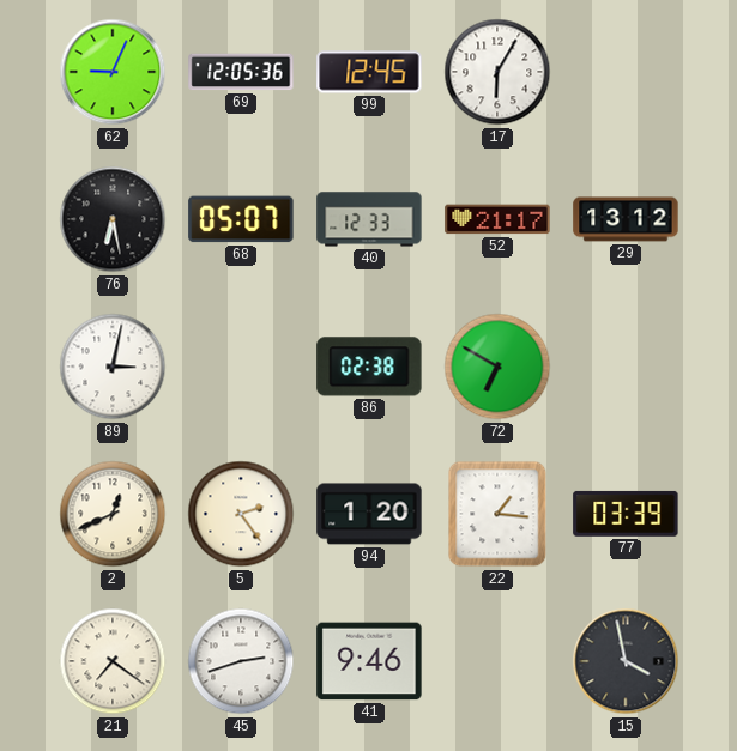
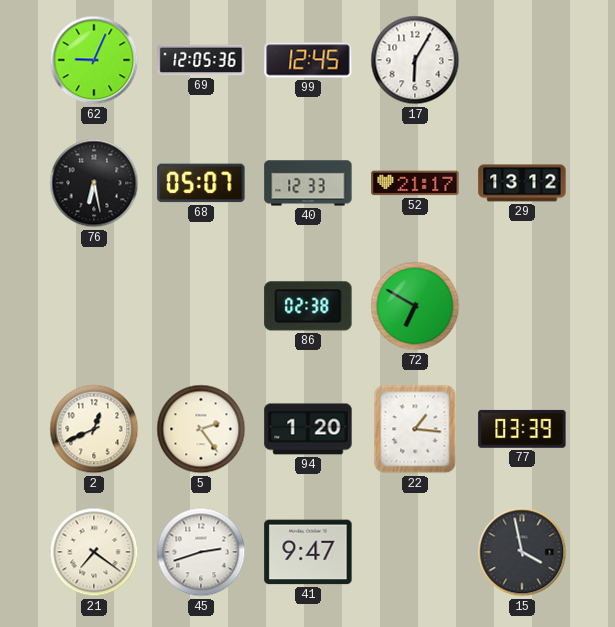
89: 3:02 -> none (113, 367)
41: 9:46 -> 9:47 (308, 552)
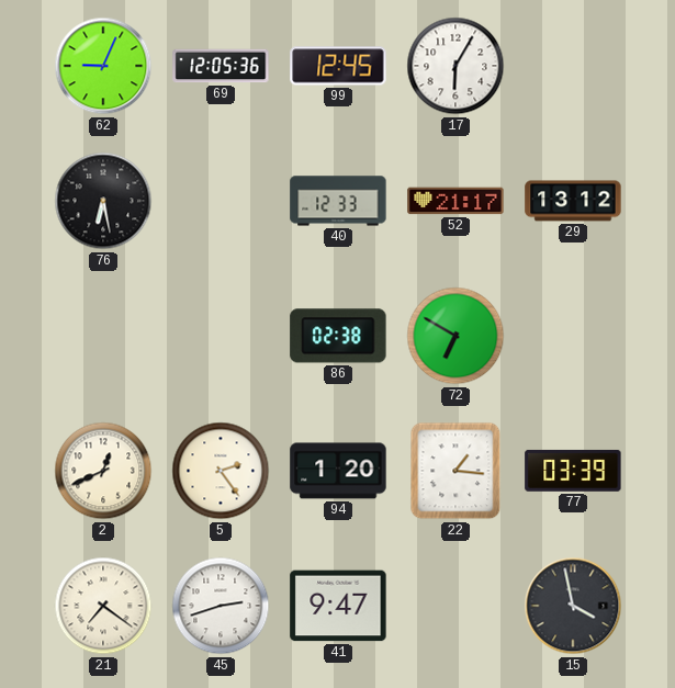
68: 05:07 -> none (201, 183)
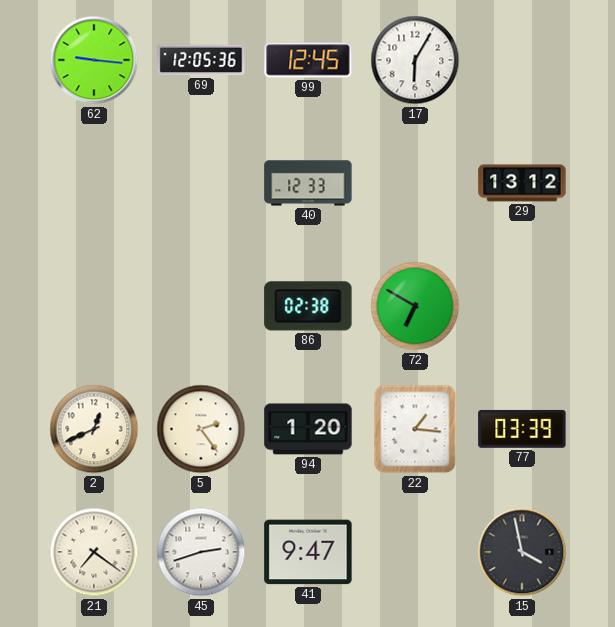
62: 9:04 -> 9:16 (94, 60)
76: 6:28 -> none (103, 201)
52: 21:17 -> none (455, 201)
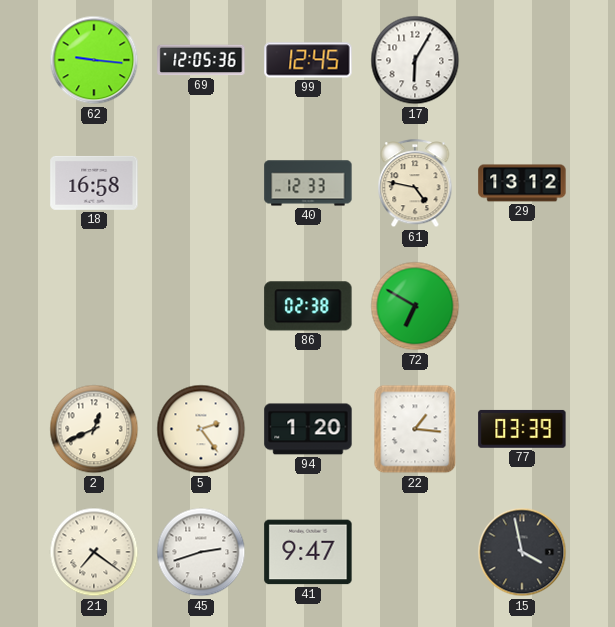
18: none -> 16:58 (94, 183)
61: none -> 4:47 (415, 184)
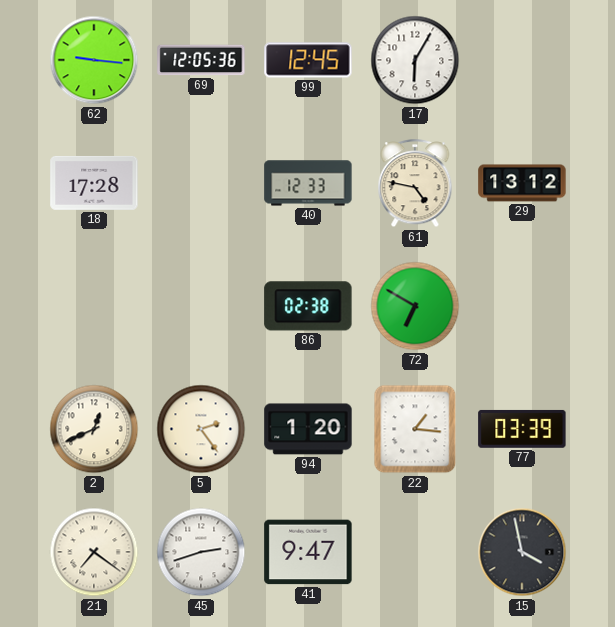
18: 16:58 -> 17:28 (94, 183)
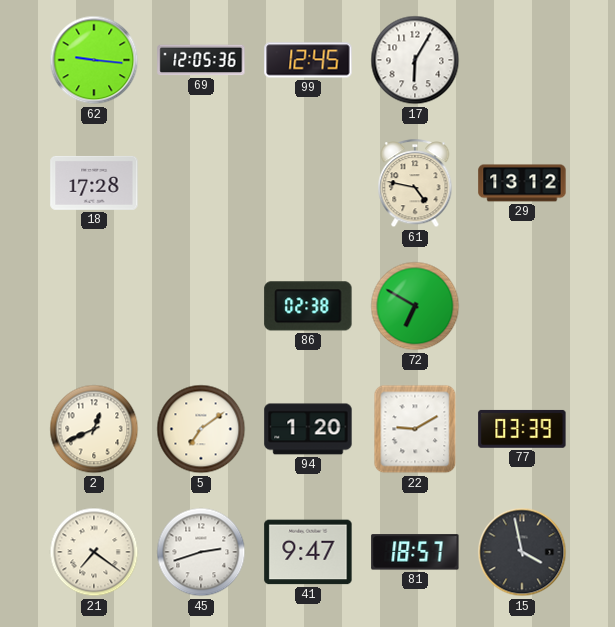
40: 12:33 -> none (308, 183)
5: 2:24 -> 7:09 (201, 429)
22: 1:16 -> 9:10 (415, 429)
81: none -> 18:57 (415, 552)
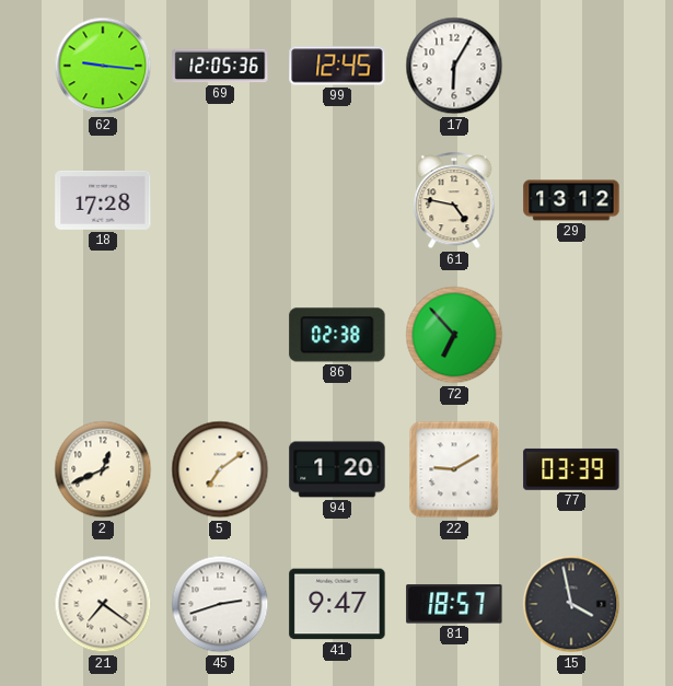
72: 6:50 -> 6:53 (454, 335)
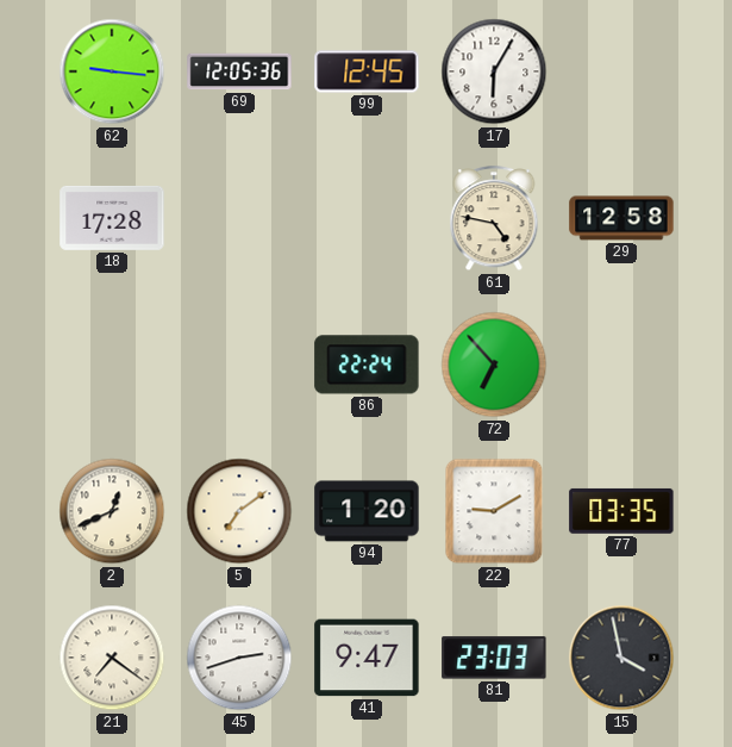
29: 13:12 -> 12:58 (621, 218)
86: 02:38 -> 22:24 (367, 365)
77: 03:39 -> 03:35 (621, 511)
81: 18:57 -> 23:03 (494, 658)
